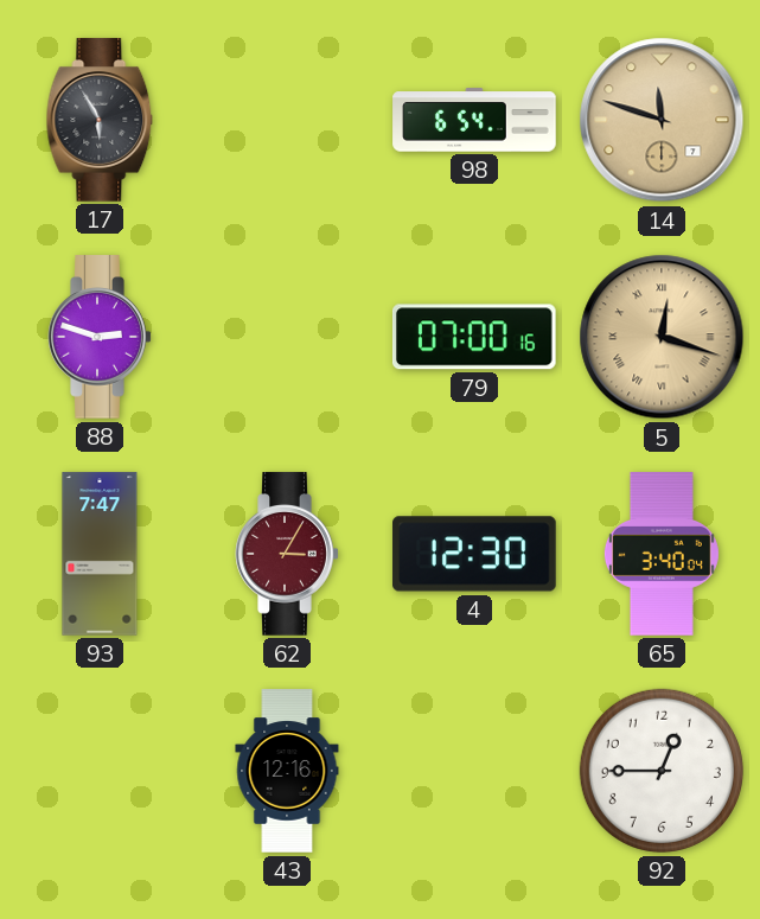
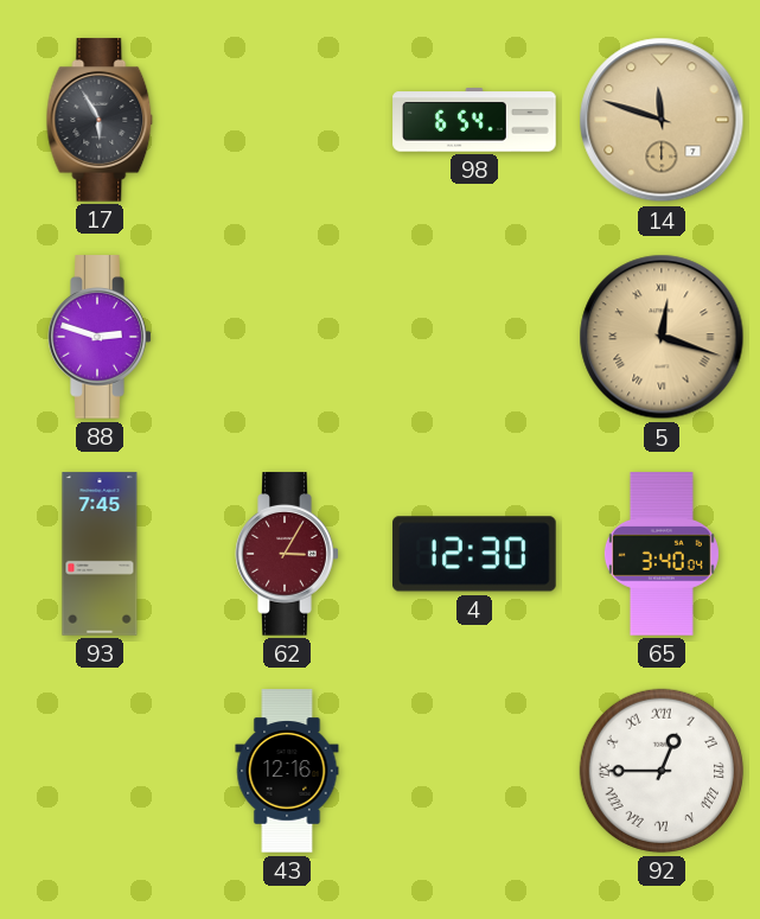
79: 07:00 -> none (474, 337)
93: 7:47 -> 7:45 (100, 554)
92 numerals: Arabic -> Roman (662, 771)
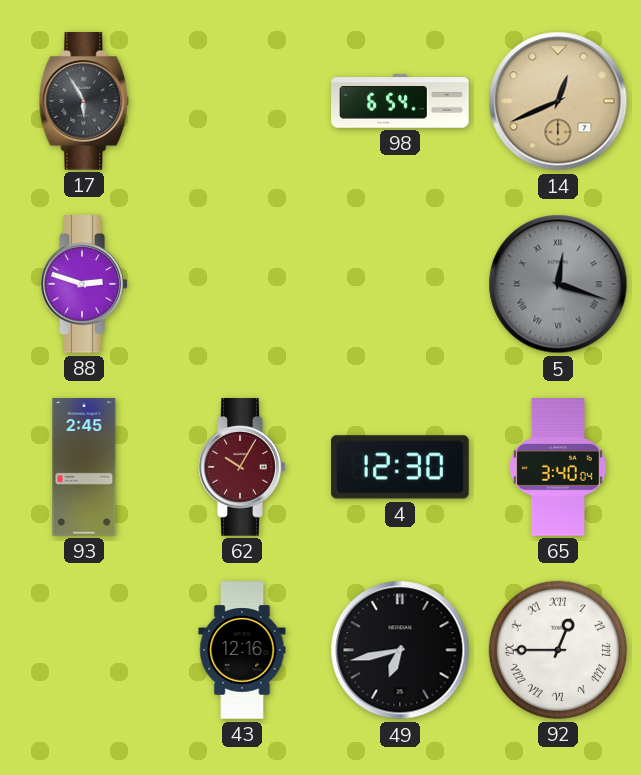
14: 11:48 -> 12:41 (558, 101)
5 dial: champagne -> grey (558, 284)
93: 7:45 -> 2:45 (84, 467)
62: 3:05 -> 10:05 (242, 467)
49: none -> 6:43 (400, 650)
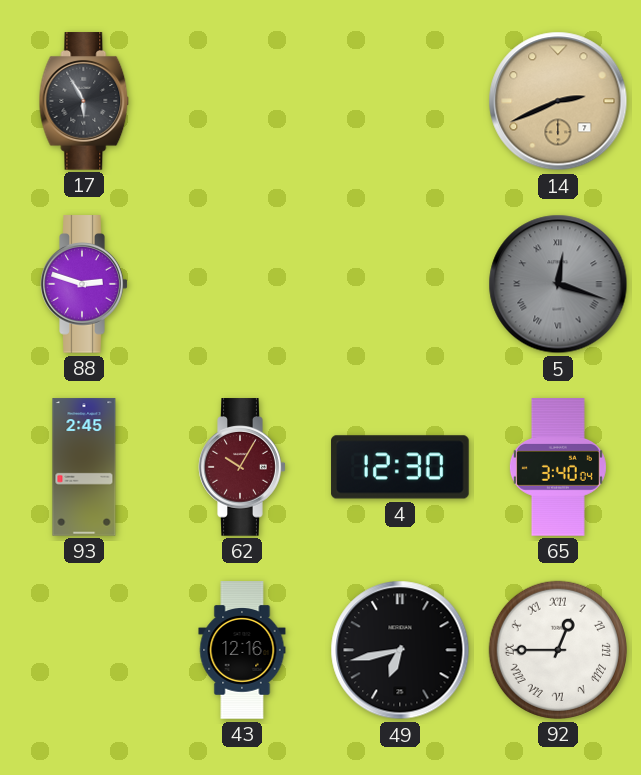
98: 6:54 -> none (400, 101)
14: 12:41 -> 2:41 (558, 101)
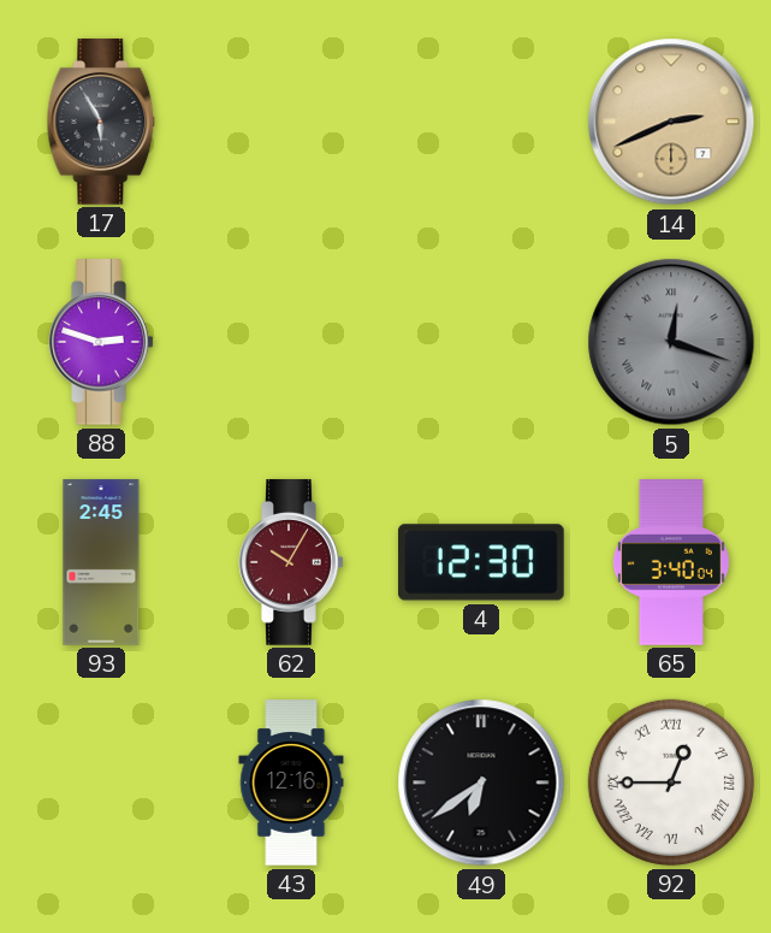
49: 6:43 -> 6:39 (481, 783)
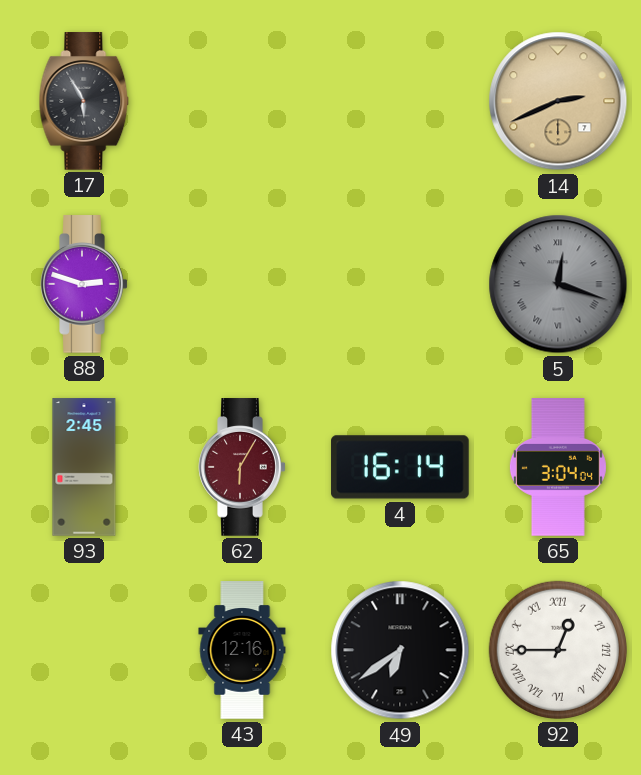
62: 10:05 -> 6:05 (242, 467)
4: 12:30 -> 16:14 (400, 467)
65: 3:40 -> 3:04 (558, 467)
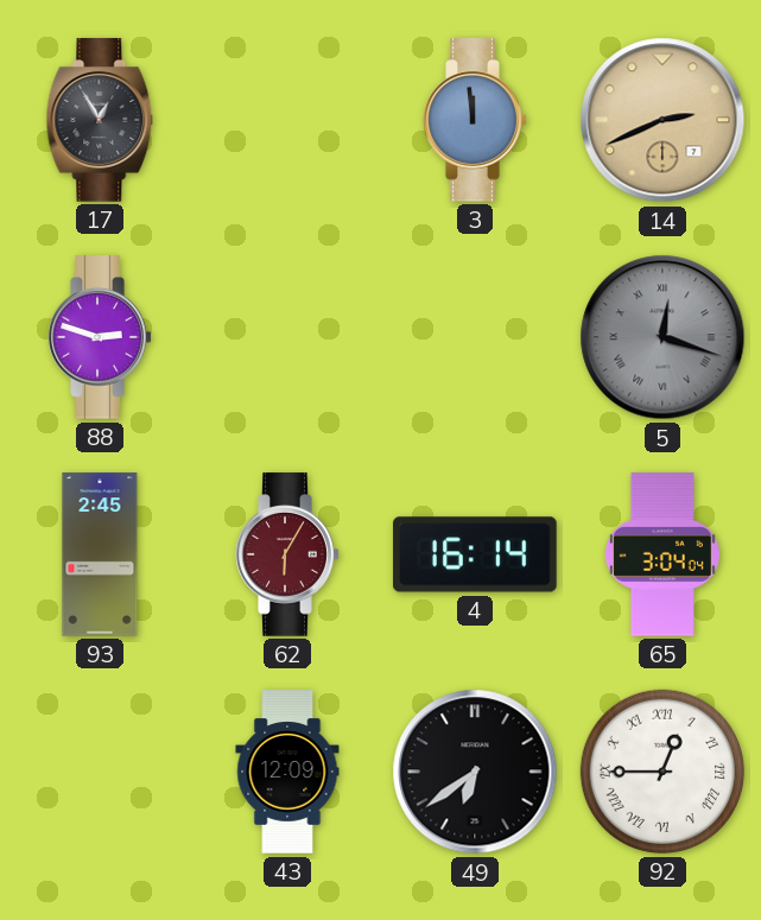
17: 5:55 -> 12:55 (100, 120)
3: none -> 11:59 (475, 120)
43: 12:16 -> 12:09 (287, 772)
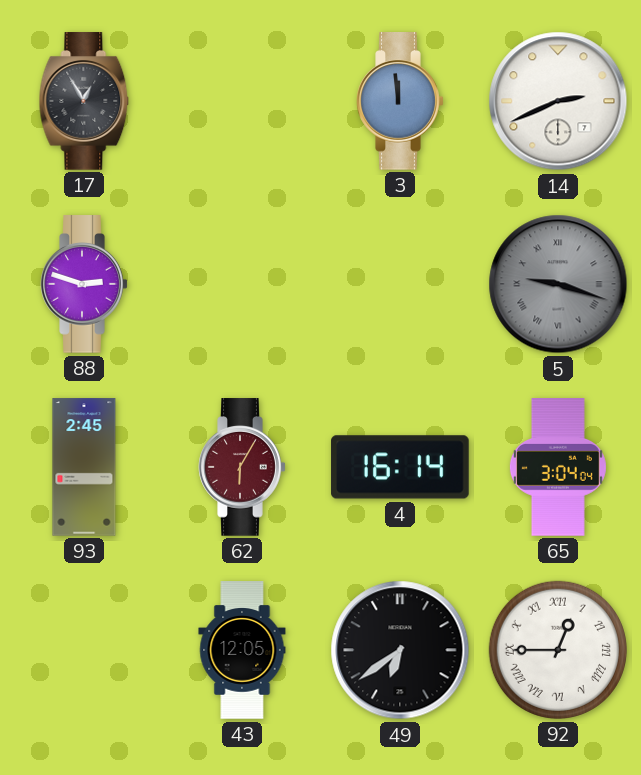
14 dial: champagne -> white (558, 101)
5: 12:18 -> 9:18 (558, 284)
43: 12:09 -> 12:05 (242, 650)
